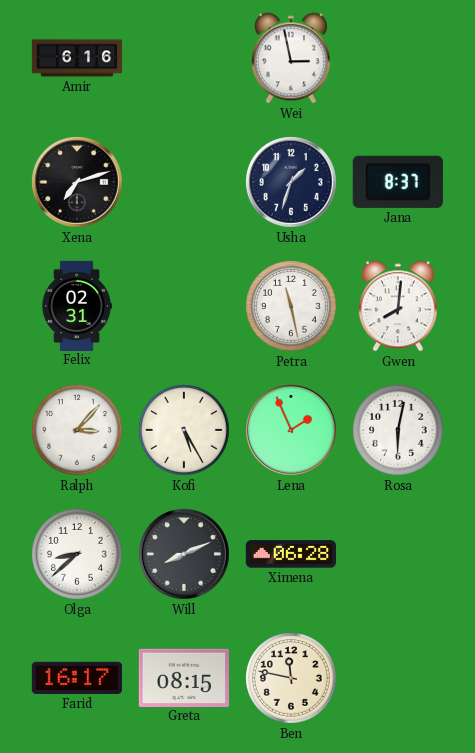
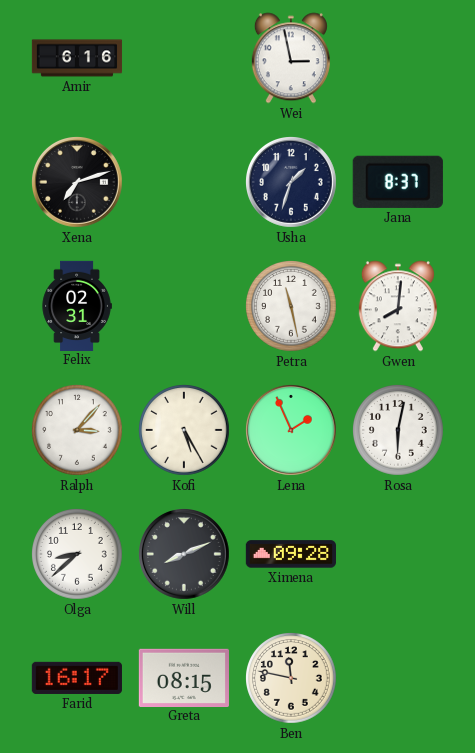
Ximena: 06:28 -> 09:28 (290, 554)
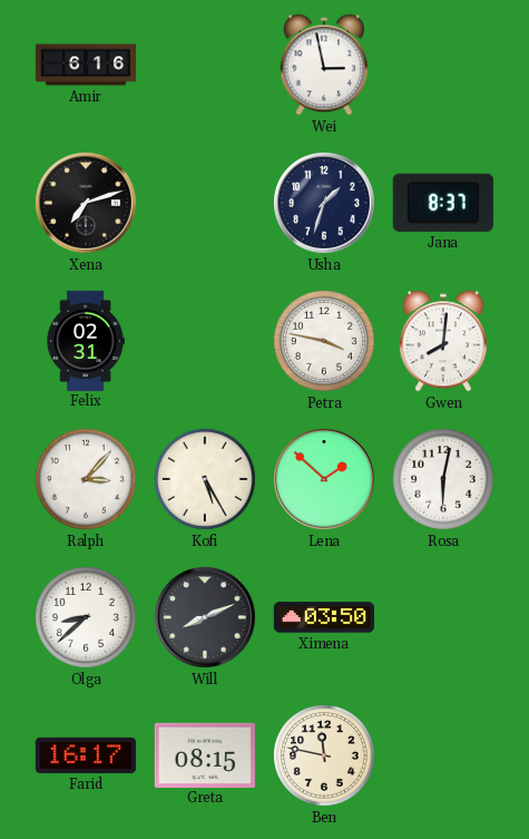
Petra: 11:28 -> 3:47 (325, 342)
Lena: 1:56 -> 1:52 (325, 480)
Ximena: 09:28 -> 03:50 (323, 617)
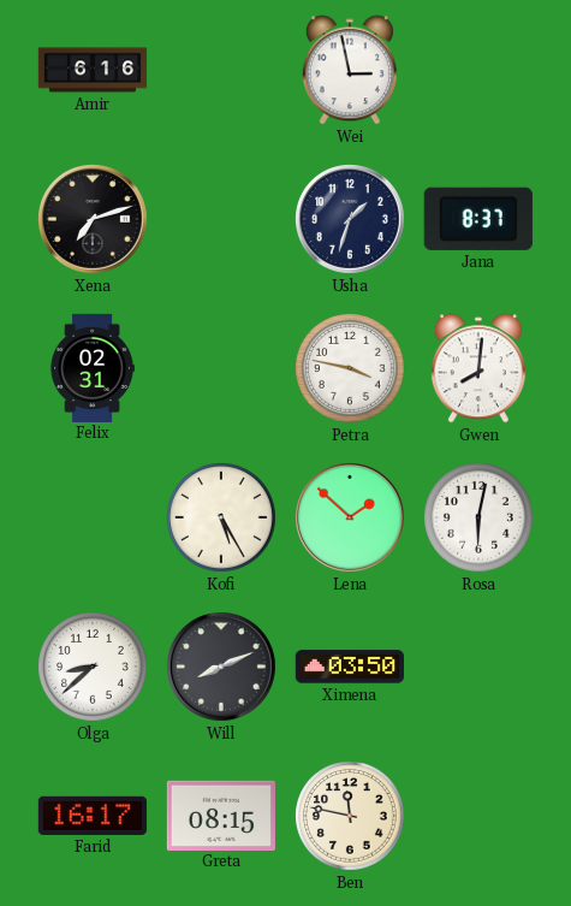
Ralph: 3:07 -> none (87, 480)
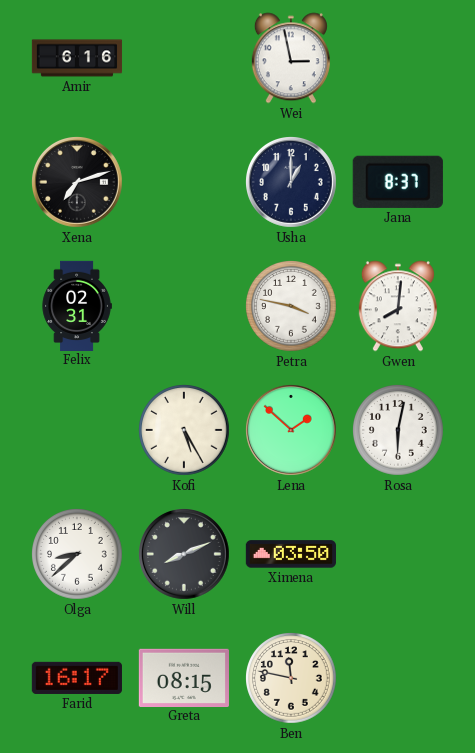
Usha: 1:33 -> 1:00 (292, 183)
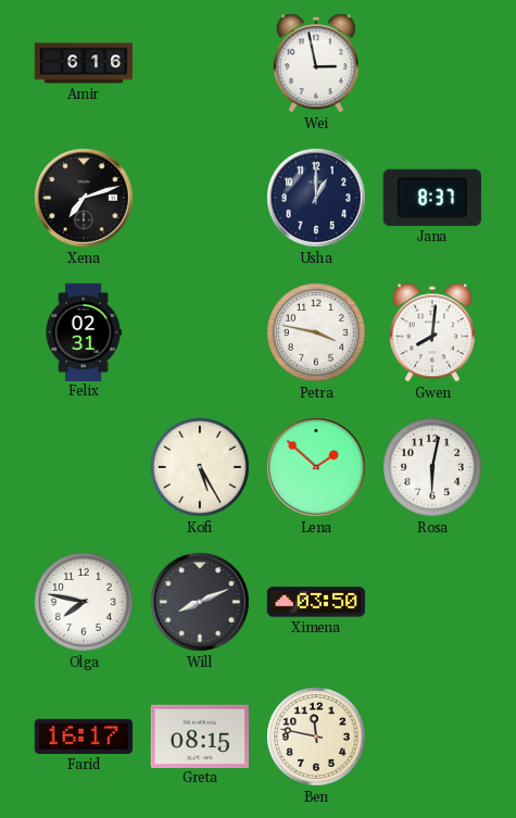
Olga: 8:38 -> 7:47 (85, 603)
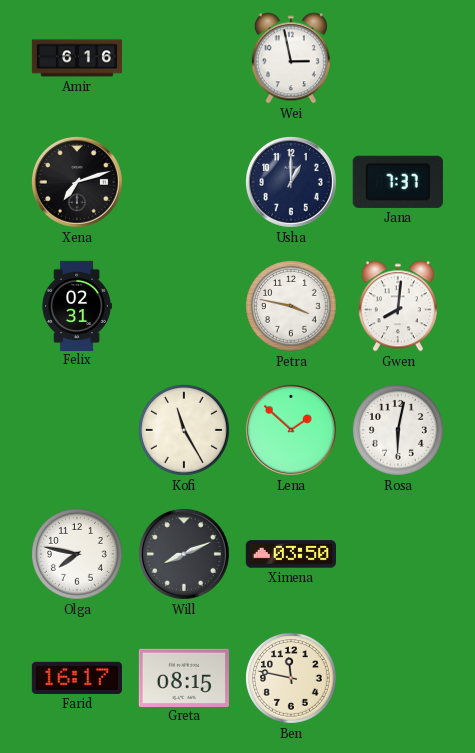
Jana: 8:37 -> 7:37 (398, 182)
Kofi: 5:25 -> 11:25 (185, 431)
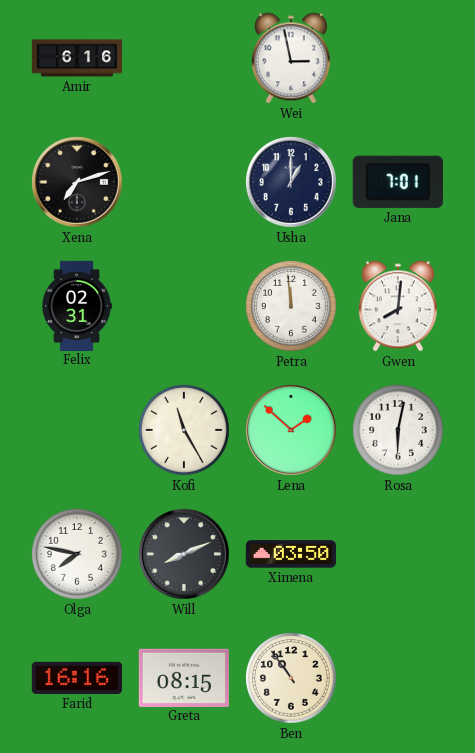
Jana: 7:37 -> 7:01 (398, 182)
Petra: 3:47 -> 11:59 (292, 307)
Farid: 16:17 -> 16:16 (77, 678)
Ben: 11:47 -> 10:54 (292, 679)
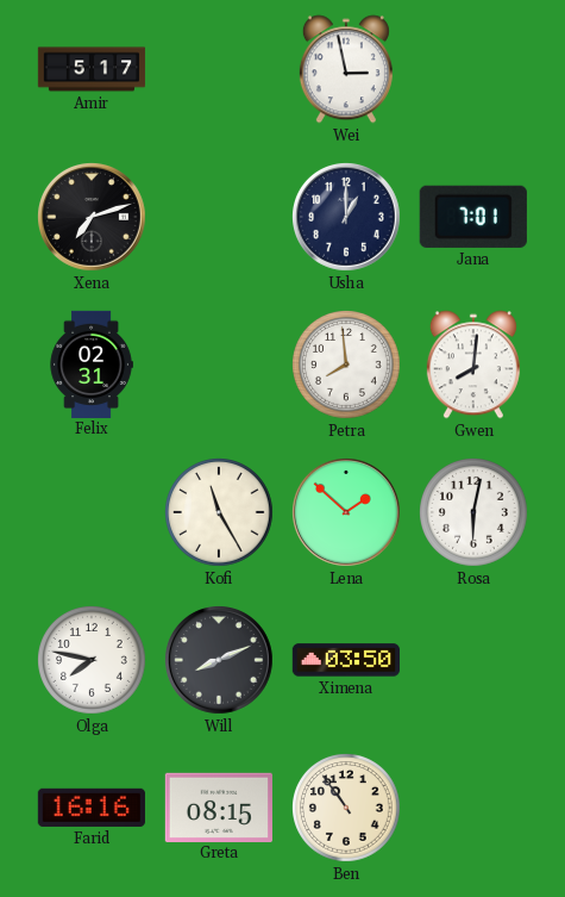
Amir: 6:16 -> 5:17 (92, 69)
Petra: 11:59 -> 7:59 (347, 366)
